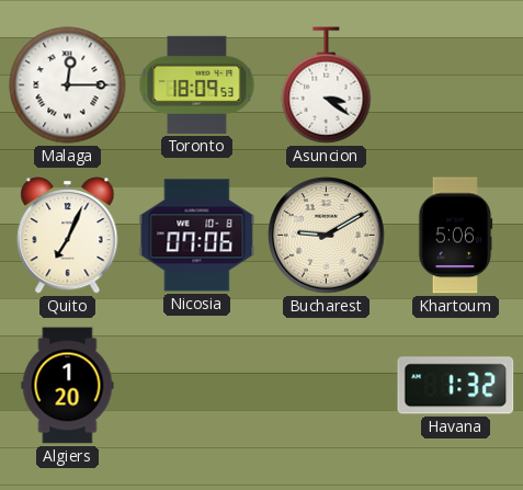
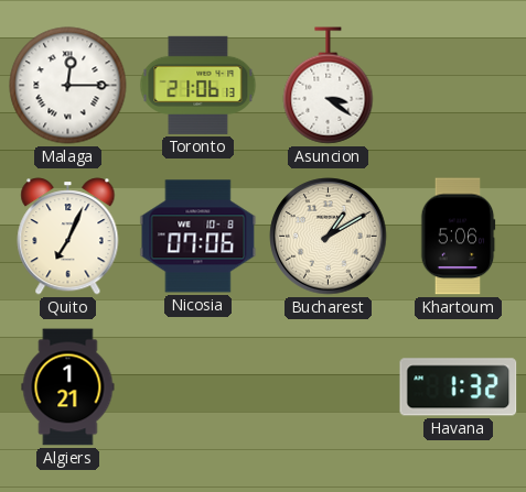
Toronto: 18:09 -> 21:06 (198, 85)
Bucharest: 9:10 -> 1:10 (329, 237)
Algiers: 1:20 -> 1:21 (68, 387)
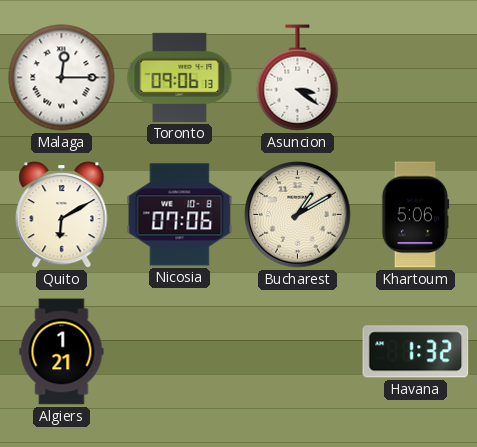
Toronto: 21:06 -> 09:06 (180, 77)
Quito: 7:04 -> 6:10 (62, 215)
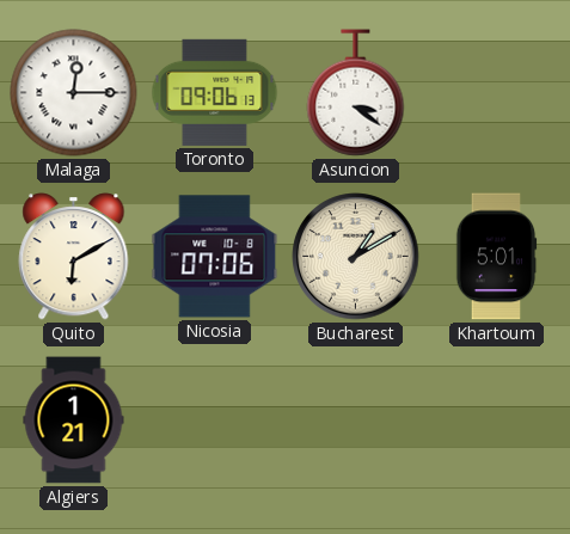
Khartoum: 5:06 -> 5:01 (496, 257)
Havana: 1:32 -> none (416, 352)
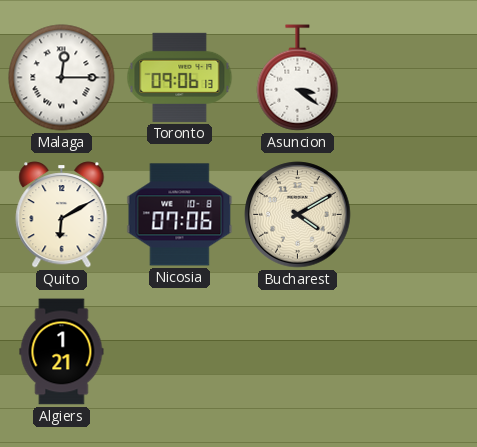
Bucharest: 1:10 -> 4:10 (298, 215)
Khartoum: 5:01 -> none (496, 257)
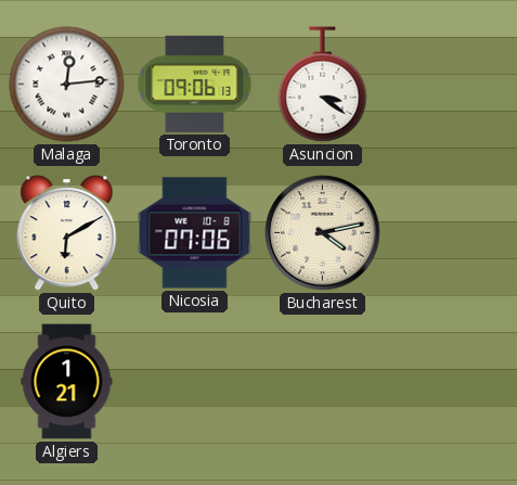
Malaga: 12:15 -> 12:14 (67, 85)
Bucharest: 4:10 -> 4:13 (323, 233)
